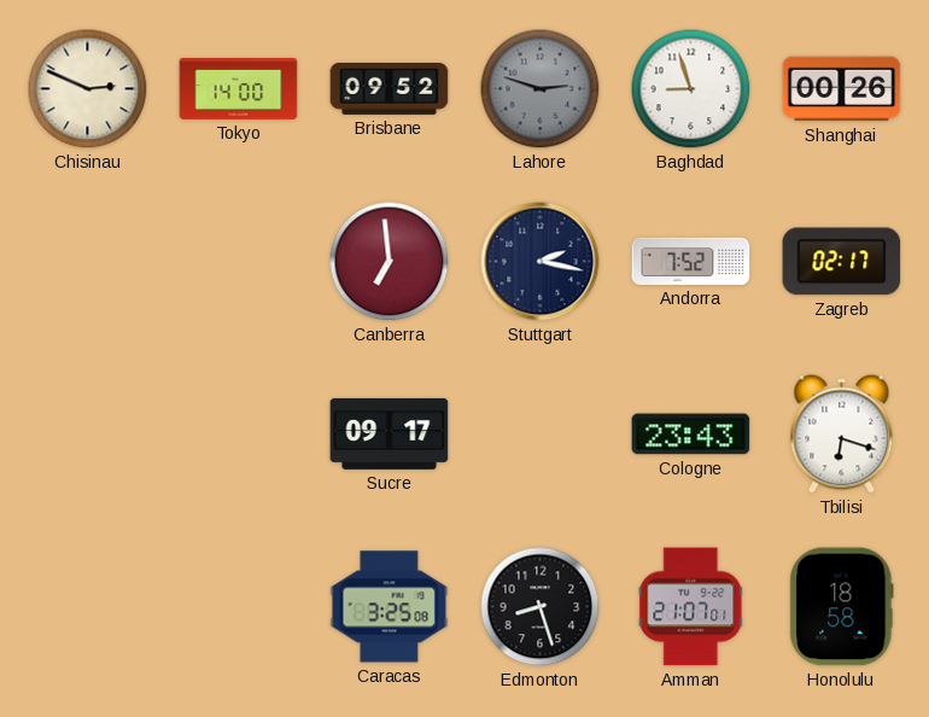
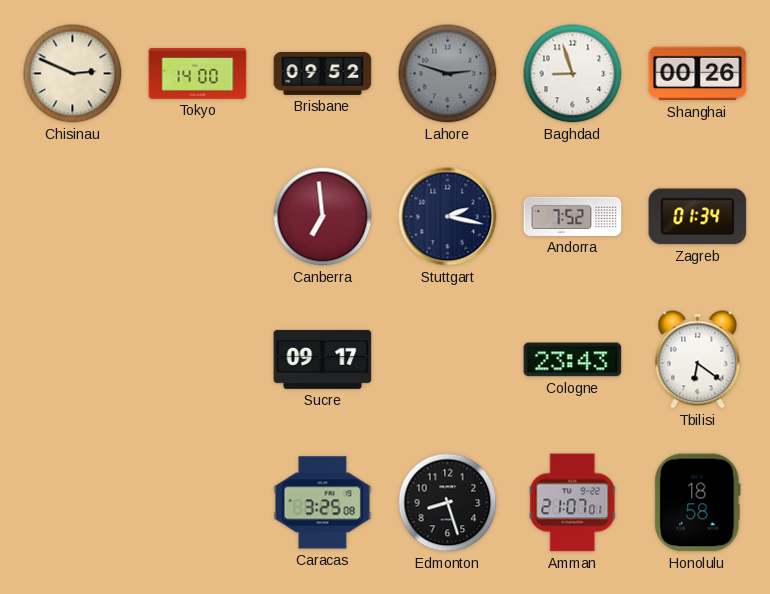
Zagreb: 02:17 -> 01:34 (698, 217)
Tbilisi: 6:18 -> 6:21 (698, 360)
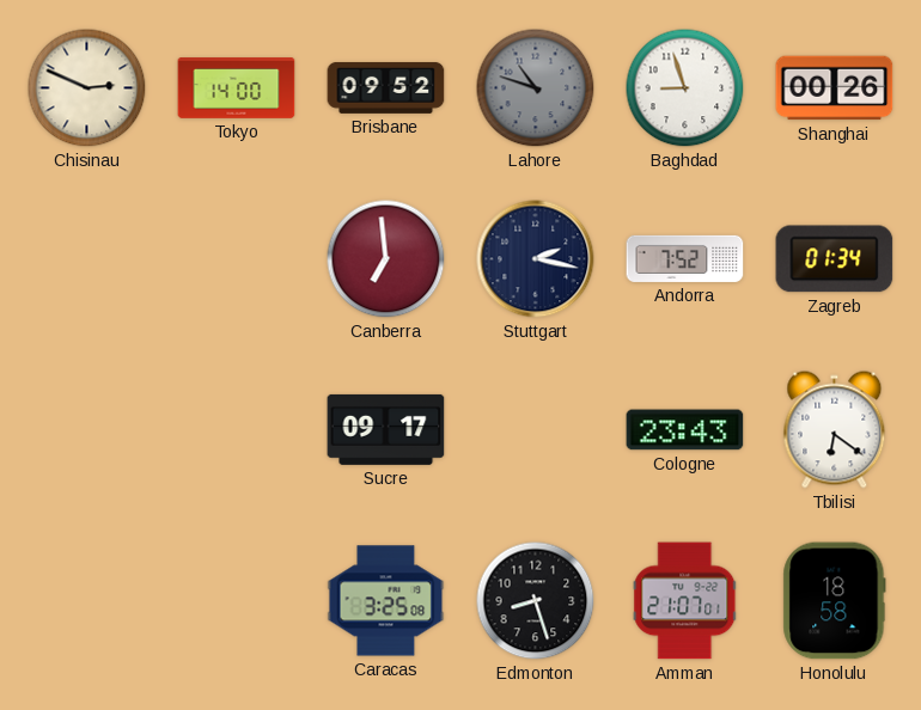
Lahore: 2:48 -> 10:48 (536, 88)
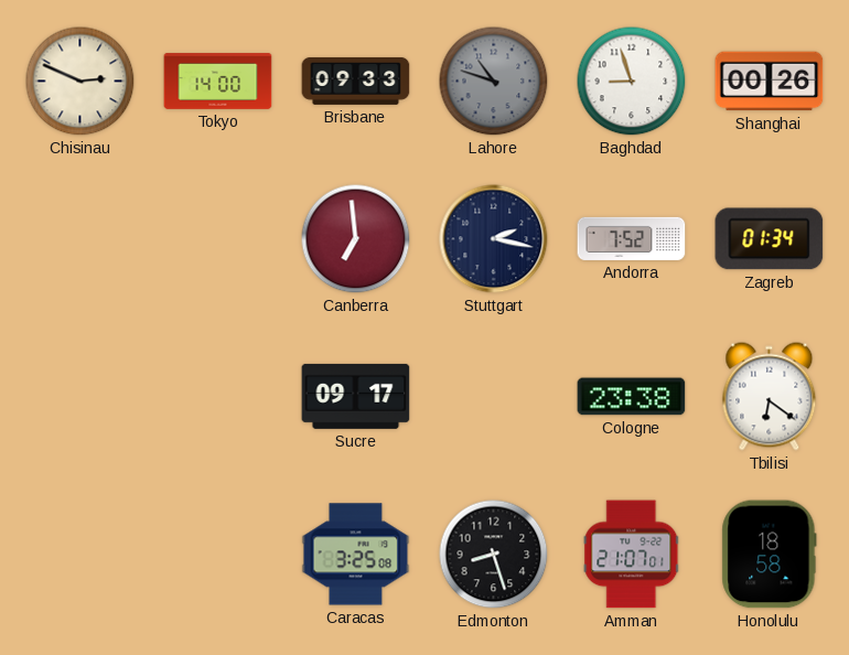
Brisbane: 09:52 -> 09:33 (356, 80)
Cologne: 23:43 -> 23:38 (632, 397)
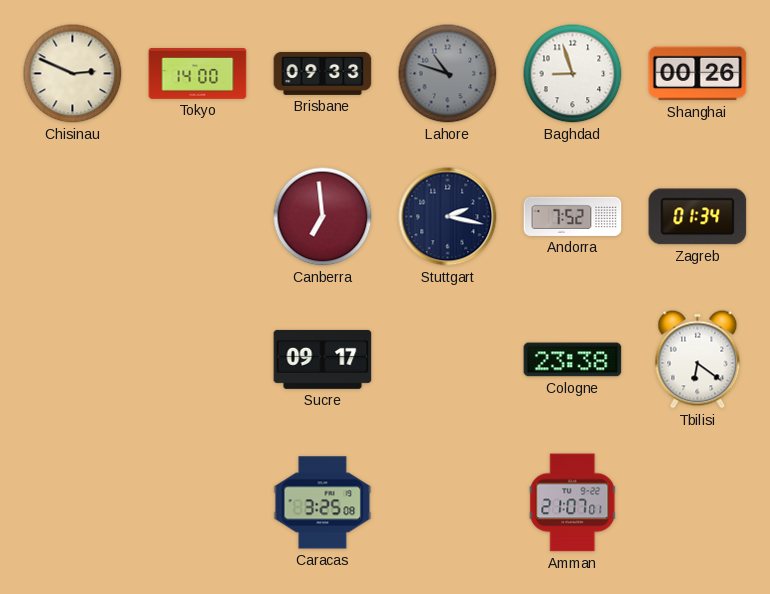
Edmonton: 8:27 -> none (494, 555)
Honolulu: 18:58 -> none (770, 555)
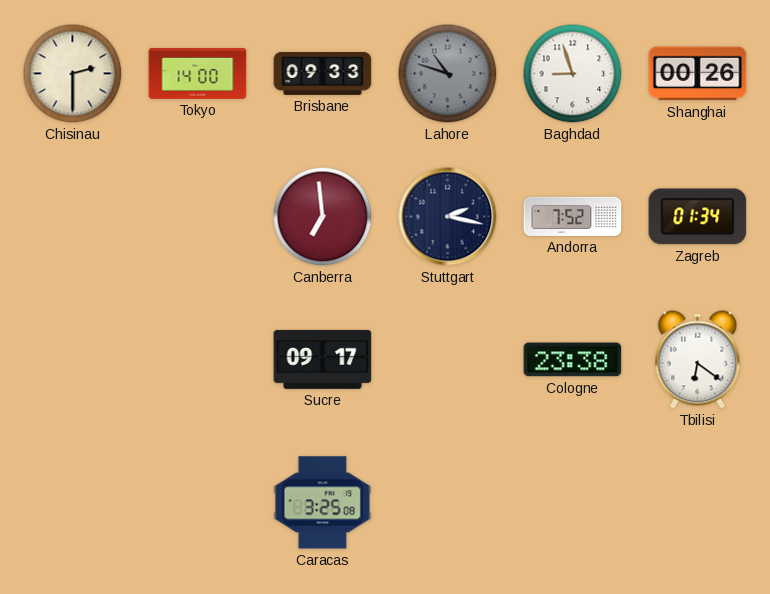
Chisinau: 2:49 -> 2:30 (73, 74)
Amman: 21:07 -> none (573, 503)
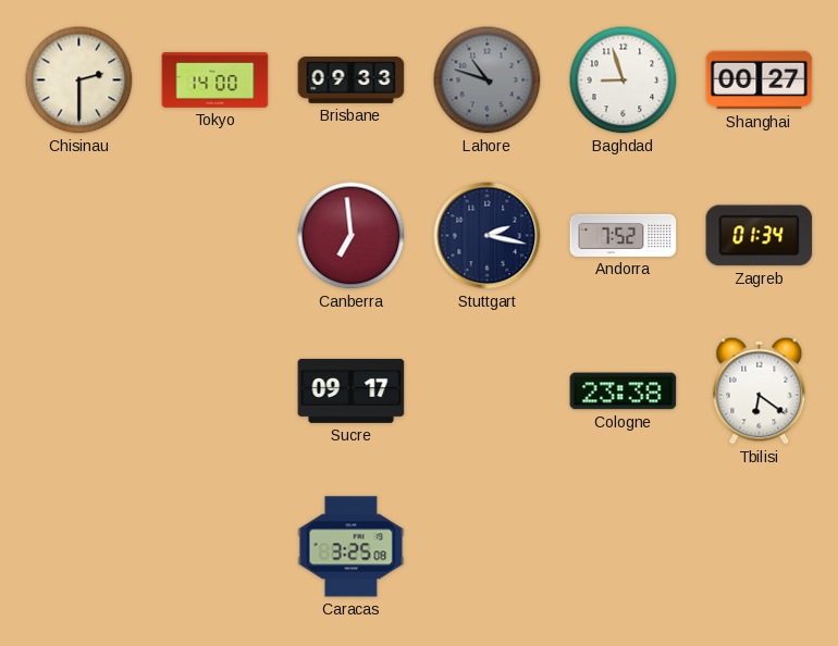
Shanghai: 00:26 -> 00:27 (760, 80)
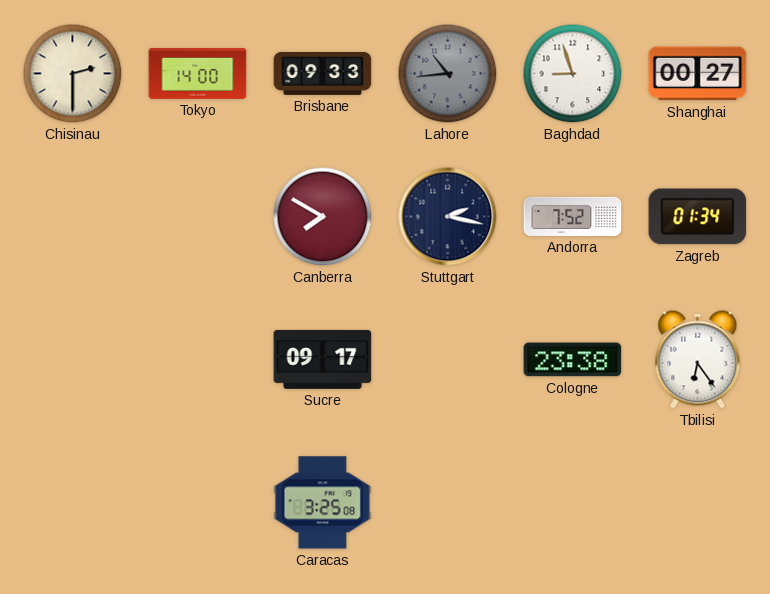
Lahore: 10:48 -> 10:44 (448, 74)
Canberra: 6:59 -> 7:50 (323, 217)
Tbilisi: 6:21 -> 6:24 (698, 360)
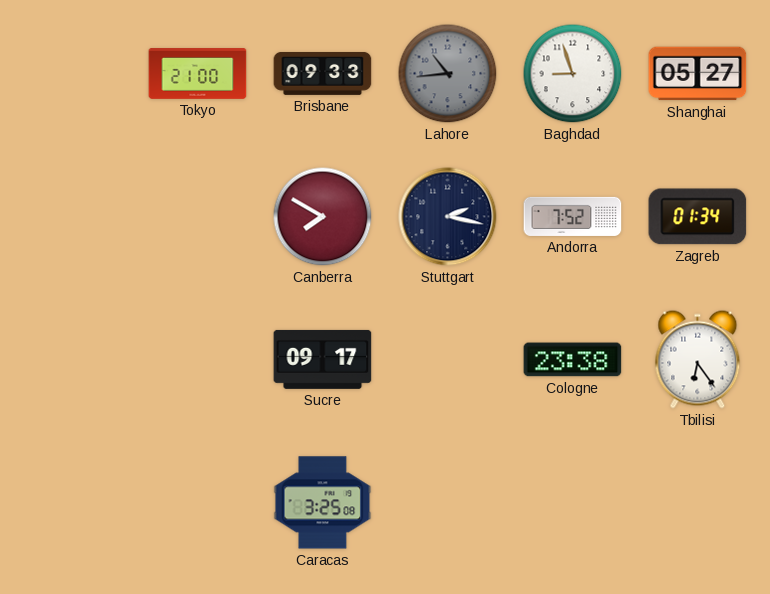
Chisinau: 2:30 -> none (73, 74)
Tokyo: 14:00 -> 21:00 (198, 74)
Shanghai: 00:27 -> 05:27 (698, 74)
